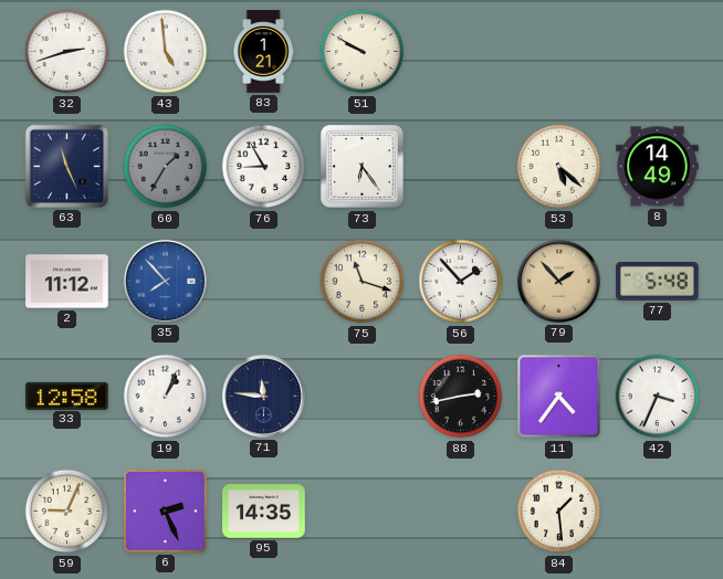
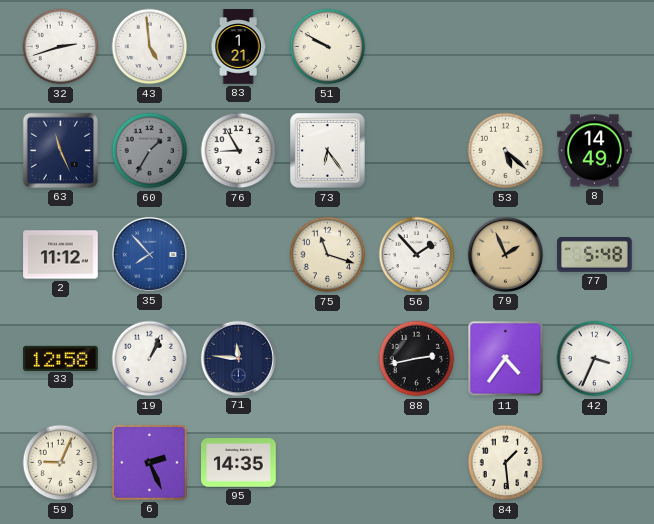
79: 1:53 -> 1:56 (505, 254)
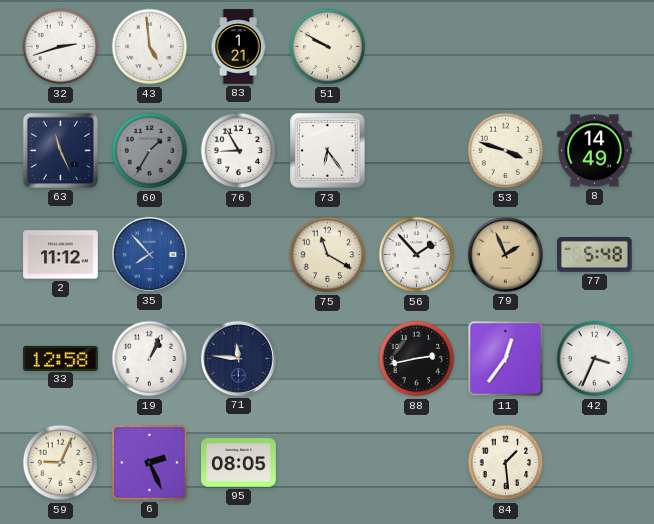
53: 5:22 -> 3:48 (506, 151)
75: 11:18 -> 11:20 (328, 255)
11: 4:36 -> 12:36 (506, 359)
95: 14:35 -> 08:05 (239, 463)
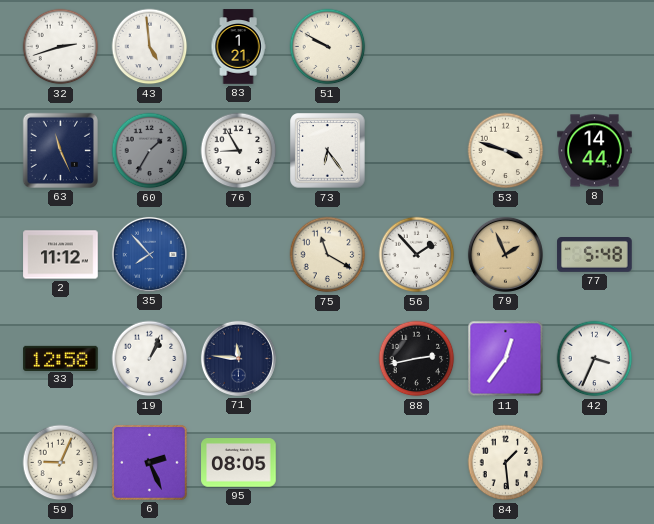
8: 14:49 -> 14:44 (595, 151)
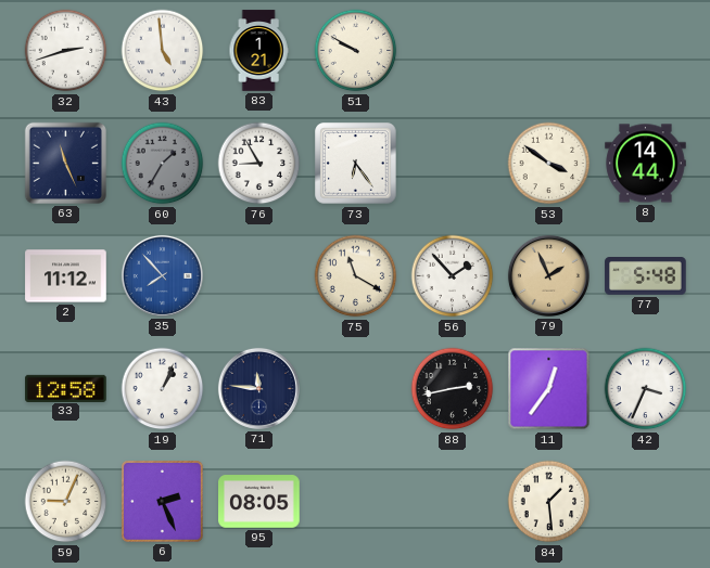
53: 3:48 -> 3:51 (549, 164)
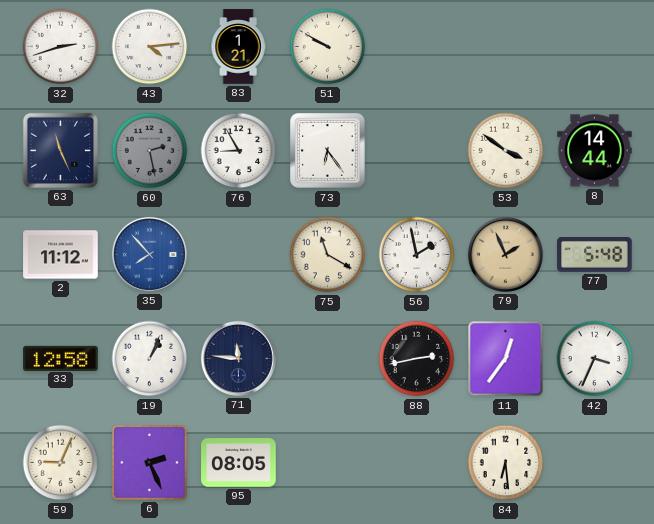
43: 4:59 -> 4:14 (150, 47)
60: 1:35 -> 2:28 (150, 151)
56: 1:53 -> 1:58 (417, 255)
84: 1:29 -> 6:29 (506, 463)
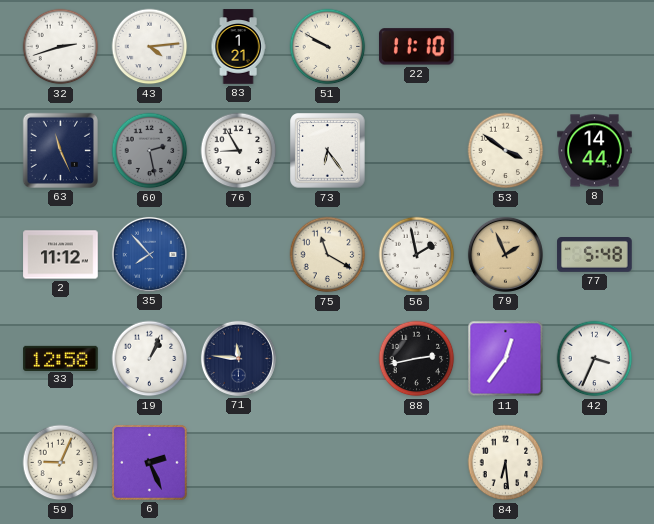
22: none -> 11:10 (417, 47)
95: 08:05 -> none (239, 463)
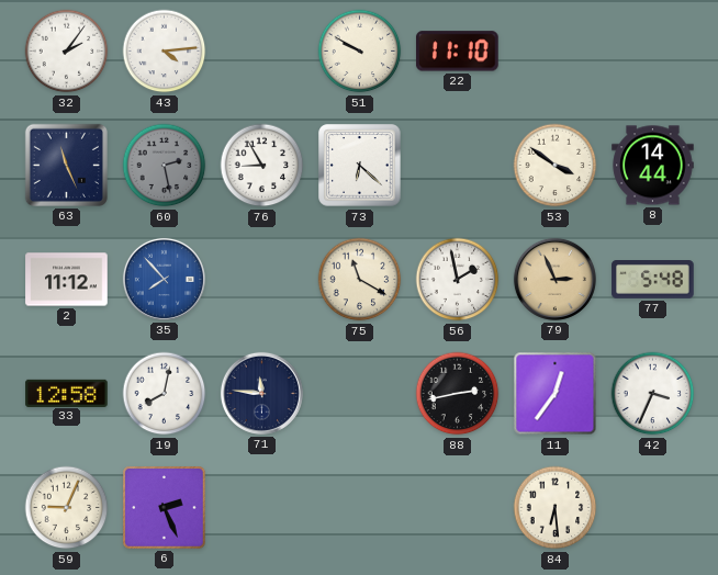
32: 2:42 -> 2:06 (67, 52)
83: 1:21 -> none (238, 47)
73: 6:24 -> 6:22 (360, 166)
79: 1:56 -> 2:56 (554, 279)
19: 1:04 -> 8:02 (165, 394)
